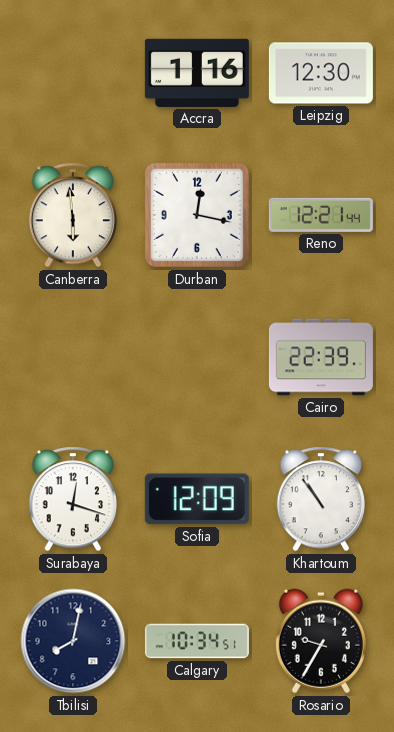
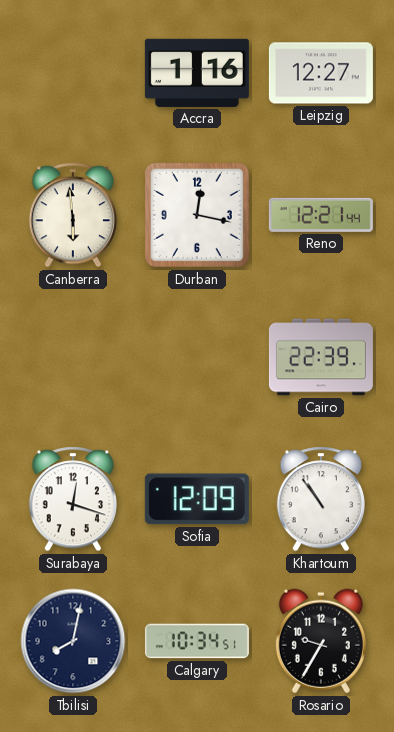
Leipzig: 12:30 -> 12:27 (321, 73)
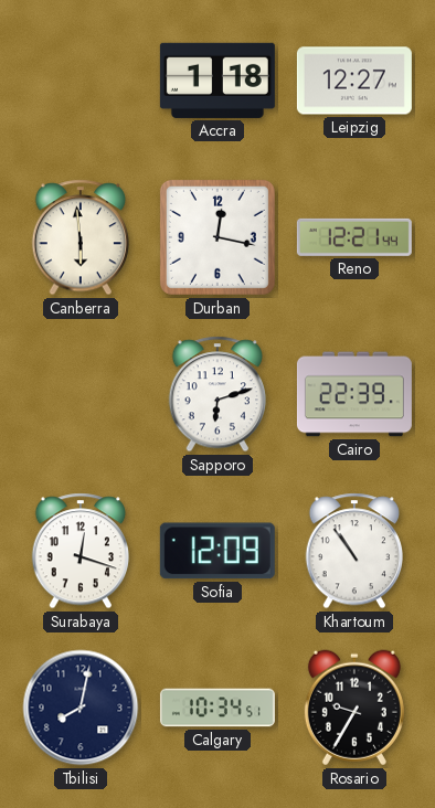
Accra: 1:16 -> 1:18 (217, 81)
Sapporo: none -> 6:12 (216, 394)
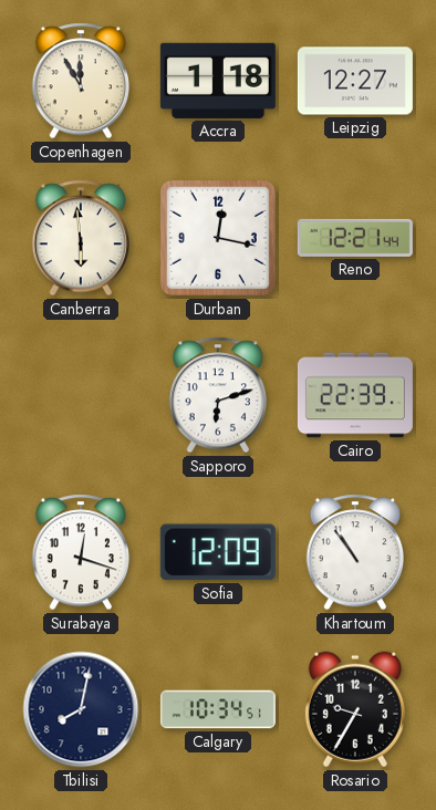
Copenhagen: none -> 11:55 (80, 81)
